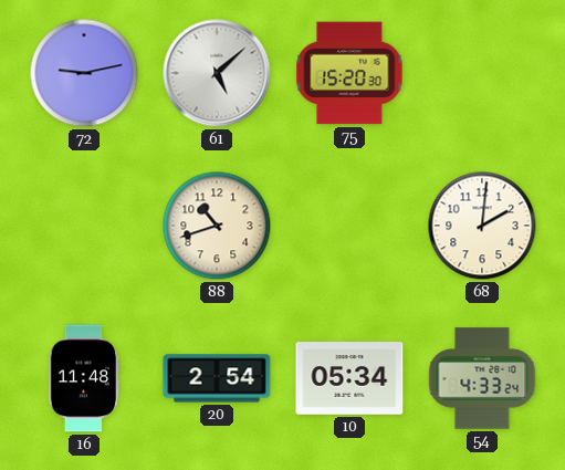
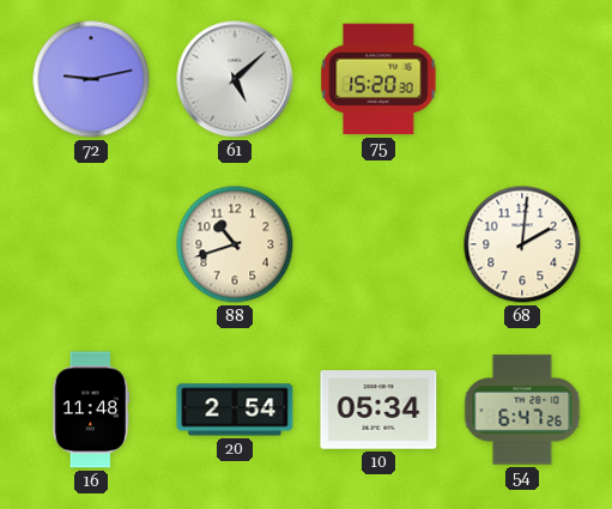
54: 4:33 -> 6:47 (522, 410)
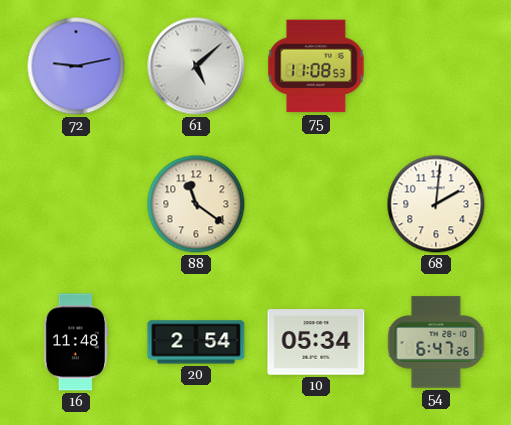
75: 15:20 -> 11:08 (316, 66)
88: 10:42 -> 11:21 (196, 204)
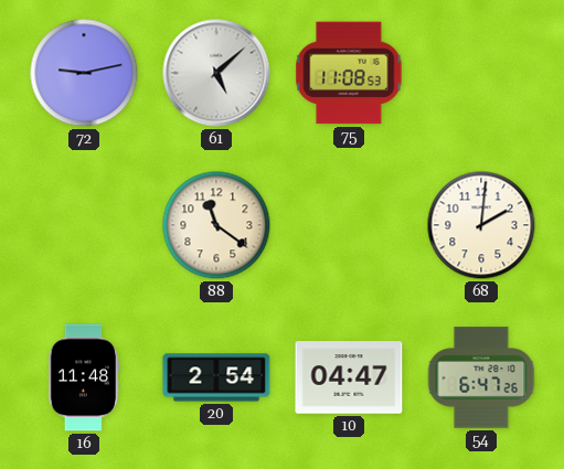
10: 05:34 -> 04:47 (349, 377)
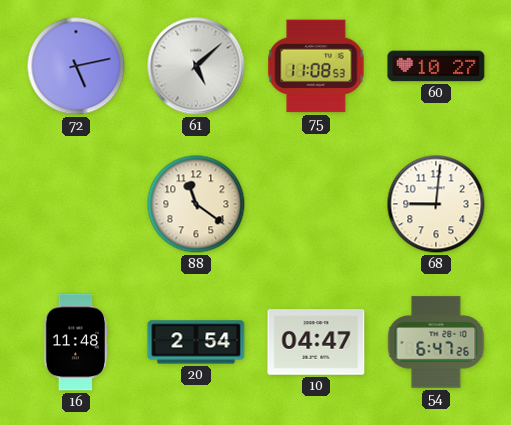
72: 9:13 -> 5:13 (76, 66)
60: none -> 10:27 (436, 66)
68: 2:01 -> 9:01 (436, 204)
